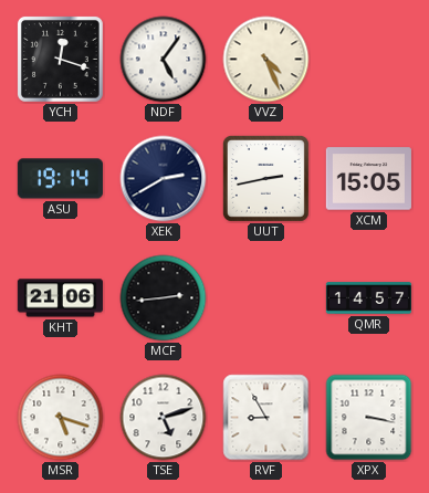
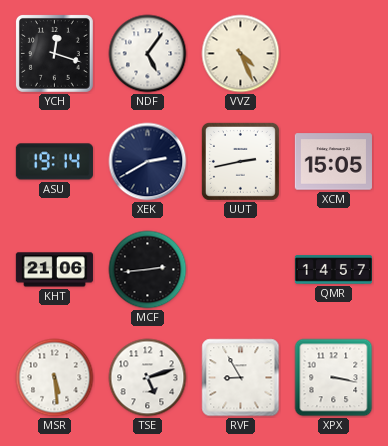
MSR: 5:18 -> 5:29 (55, 378)
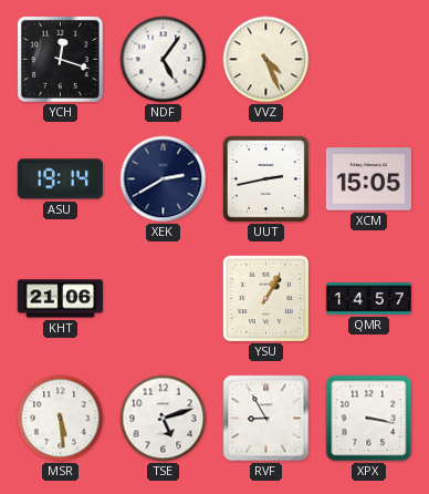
MCF: 2:44 -> none (148, 270)
YSU: none -> 1:05 (266, 299)
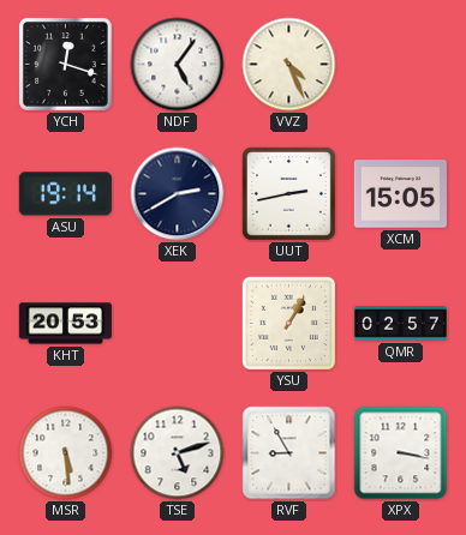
KHT: 21:06 -> 20:53 (65, 324)
QMR: 14:57 -> 02:57 (400, 324)
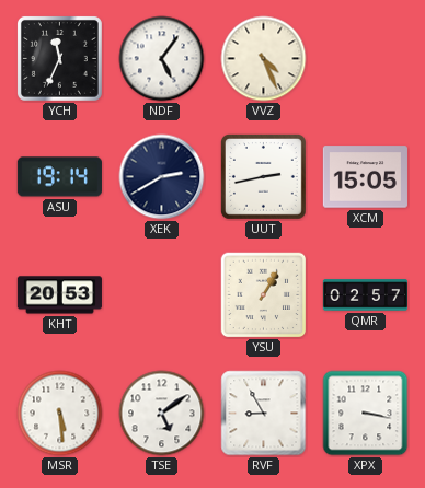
YCH: 12:18 -> 11:34 (59, 58)
TSE: 5:12 -> 5:09 (162, 414)
